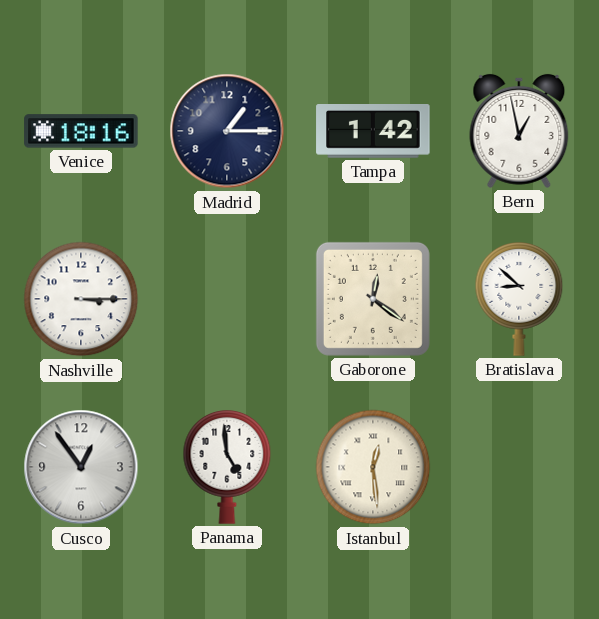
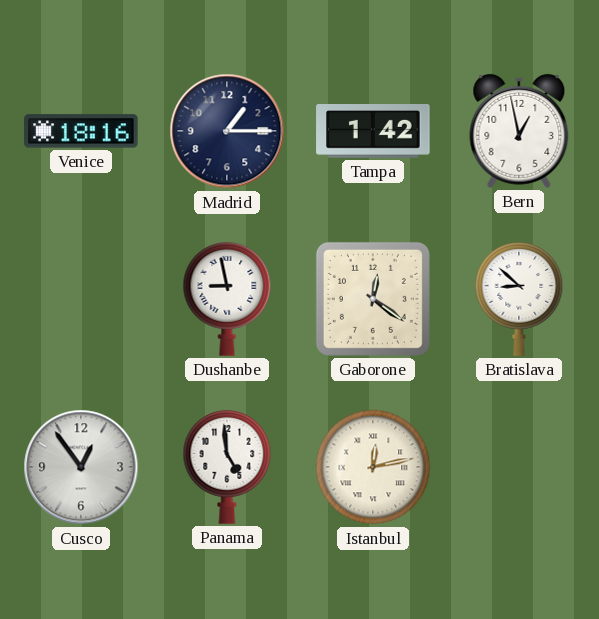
Nashville: 3:15 -> none (81, 299)
Dushanbe: none -> 8:58 (227, 300)
Istanbul: 12:29 -> 12:13 (373, 467)
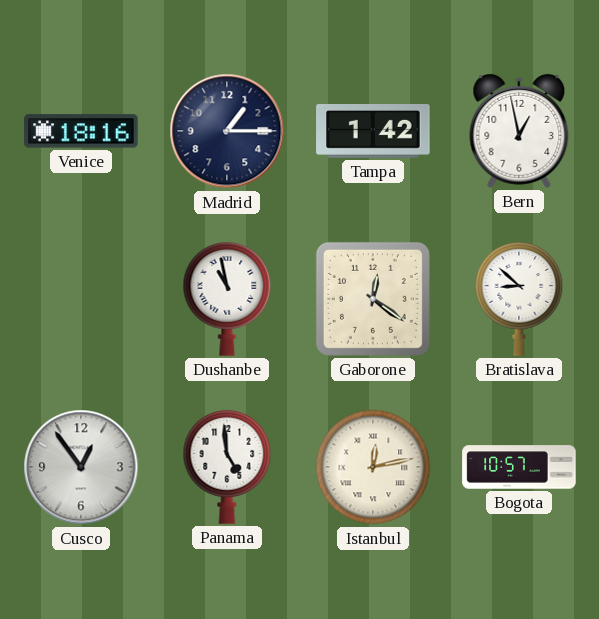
Dushanbe: 8:58 -> 10:58 (227, 300)
Bogota: none -> 10:57 (519, 467)
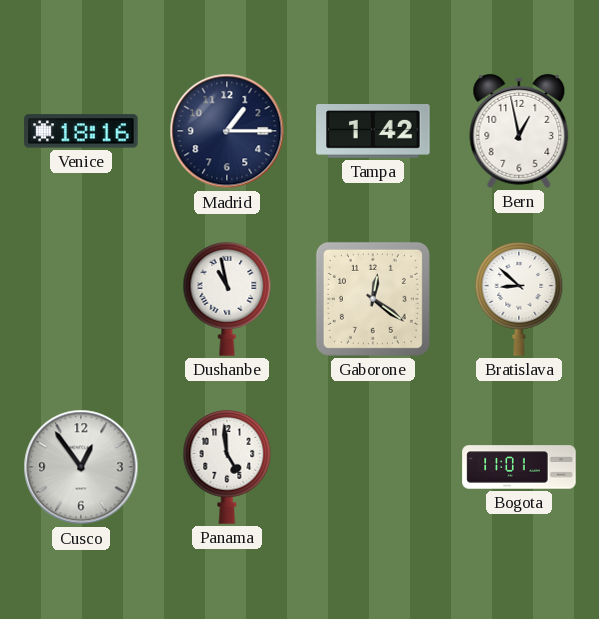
Istanbul: 12:13 -> none (373, 467)
Bogota: 10:57 -> 11:01 (519, 467)
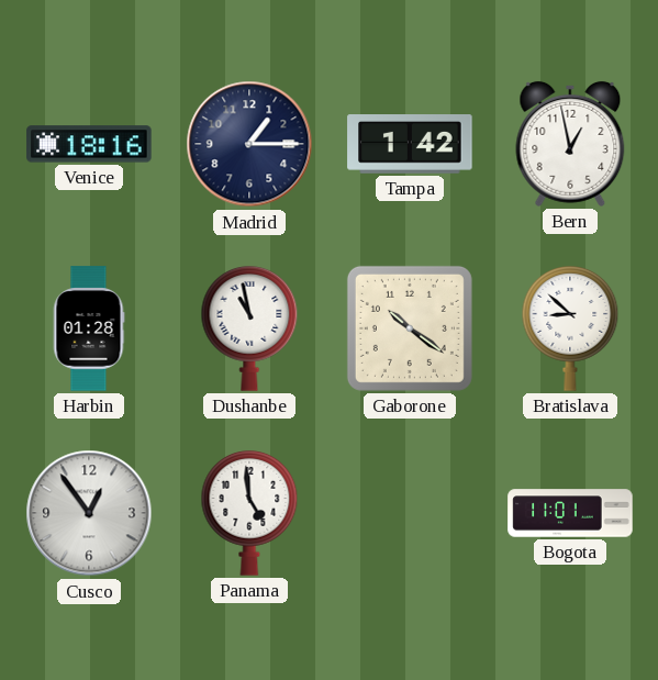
Harbin: none -> 01:28 (89, 328)
Gaborone: 12:21 -> 10:21 (410, 328)
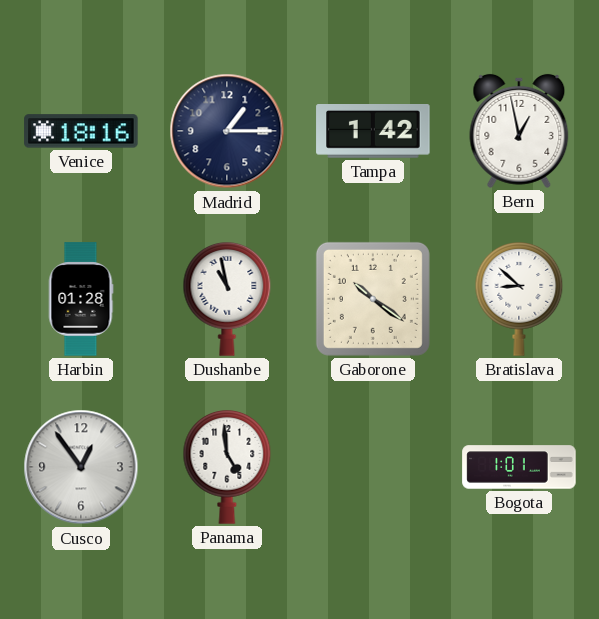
Bogota: 11:01 -> 1:01 (519, 467)
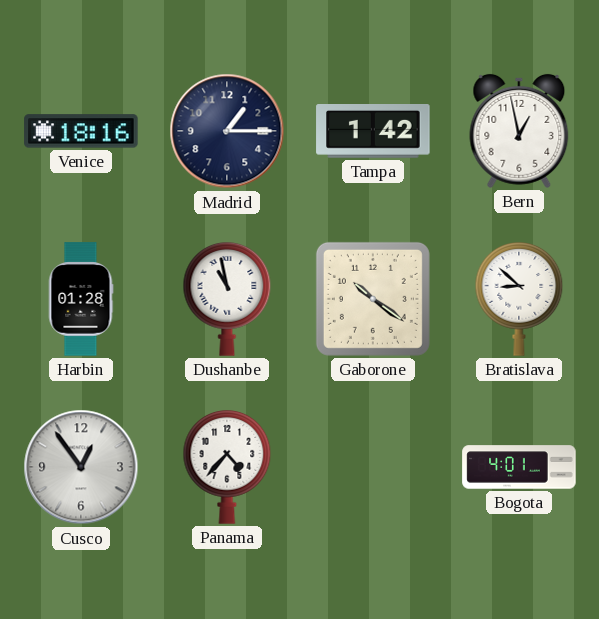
Panama: 4:59 -> 4:37 (227, 468)
Bogota: 1:01 -> 4:01 (519, 467)
